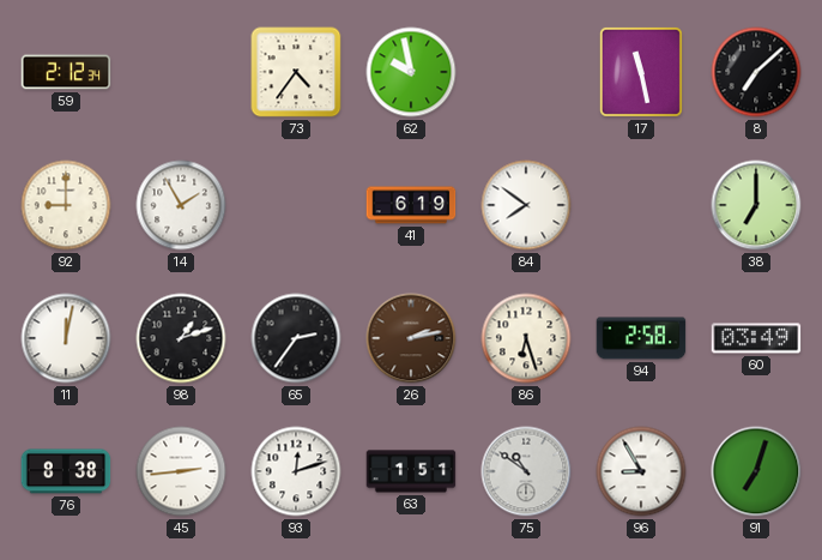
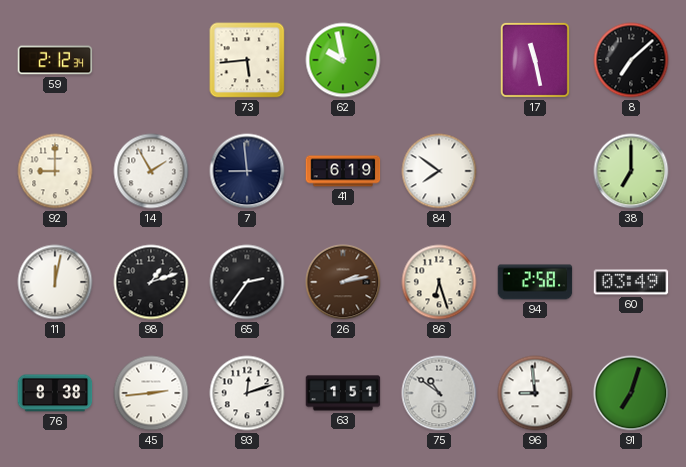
73: 4:36 -> 5:44 (247, 60)
7: none -> 8:59 (247, 171)
96: 8:55 -> 8:59 (535, 393)
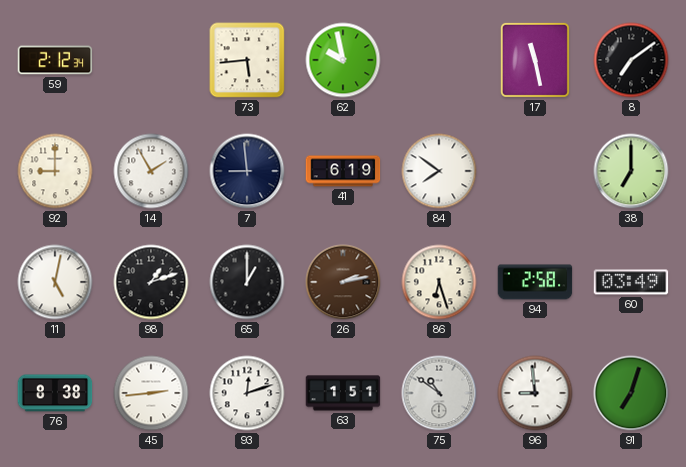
8: 7:08 -> 7:09 (631, 60)
11: 12:02 -> 5:02 (55, 282)
65: 2:36 -> 1:00 (247, 282)
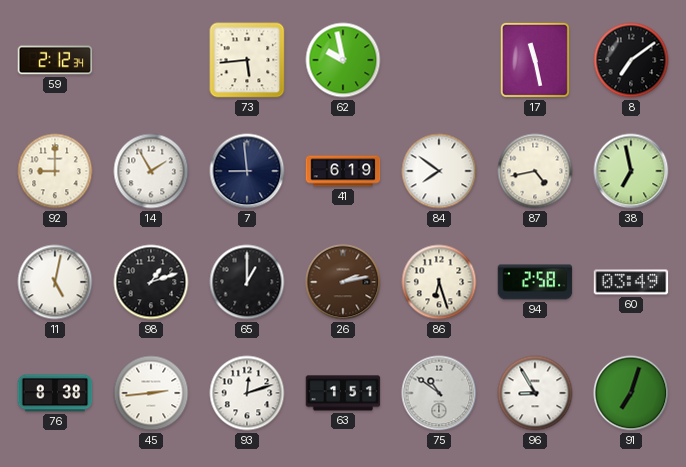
87: none -> 4:43 (535, 171)
38: 7:00 -> 6:58 (631, 171)
96: 8:59 -> 8:55 (535, 393)
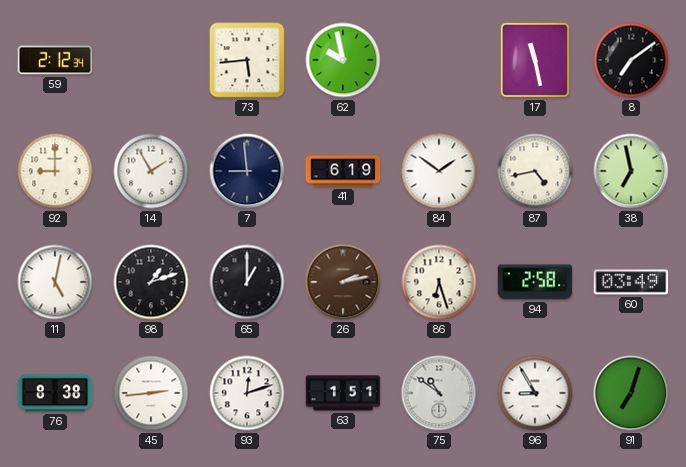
84: 7:51 -> 1:51 (439, 171)
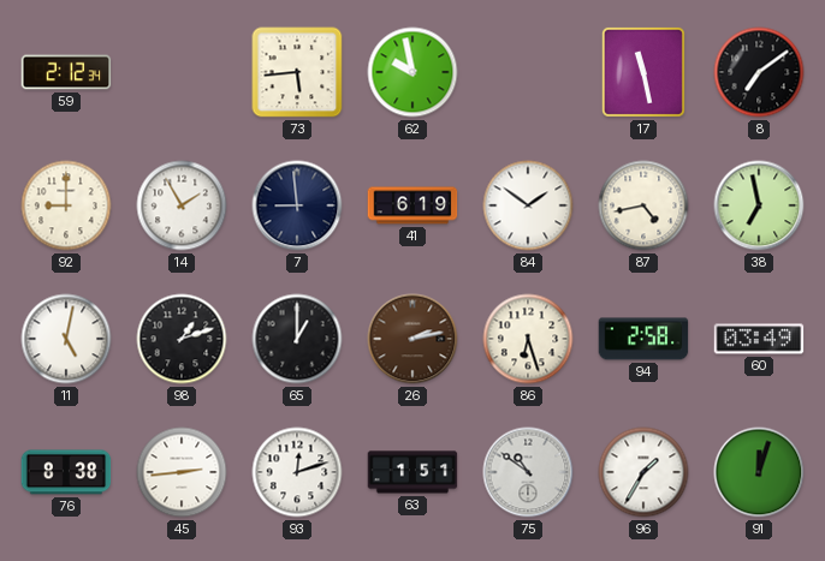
96: 8:55 -> 1:35 (643, 472)
91: 7:03 -> 12:03 (759, 472)
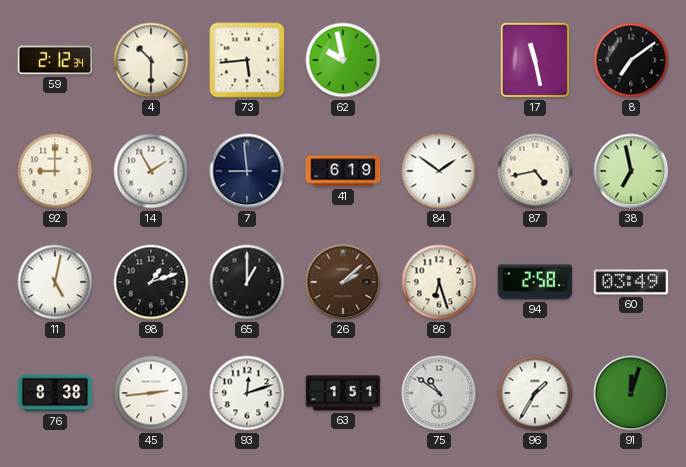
4: none -> 10:30 (151, 60)
26: 2:13 -> 2:08 (343, 282)
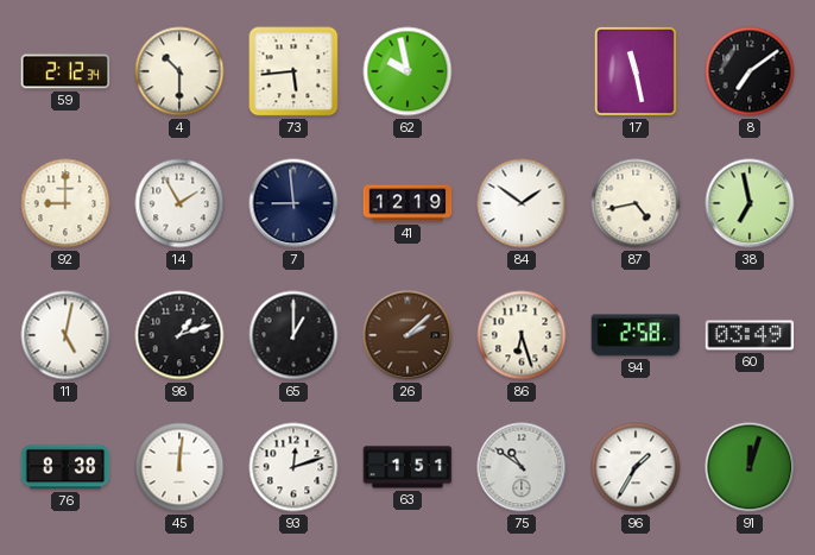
41: 6:19 -> 12:19 (407, 203)
45: 2:44 -> 12:01 (179, 467)
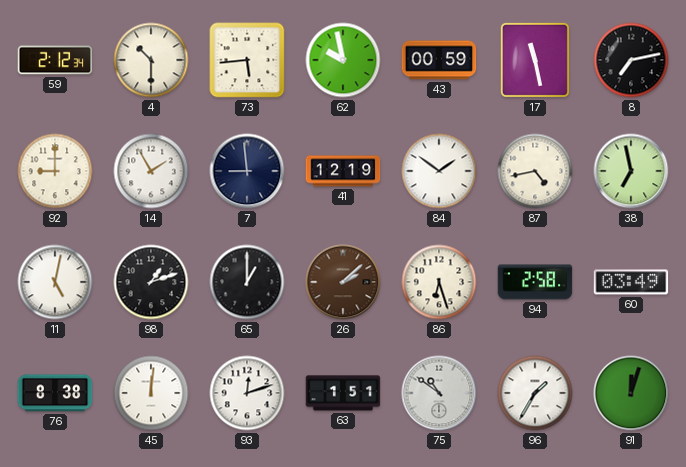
43: none -> 00:59 (439, 60)
8: 7:09 -> 7:13 (631, 60)
